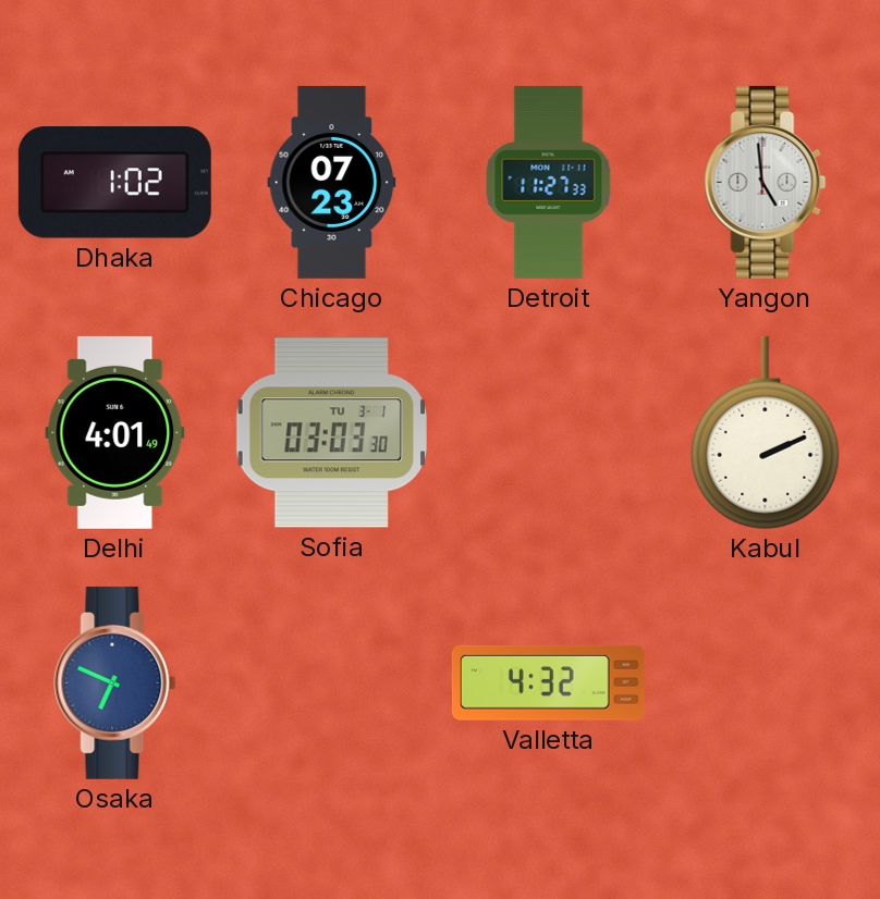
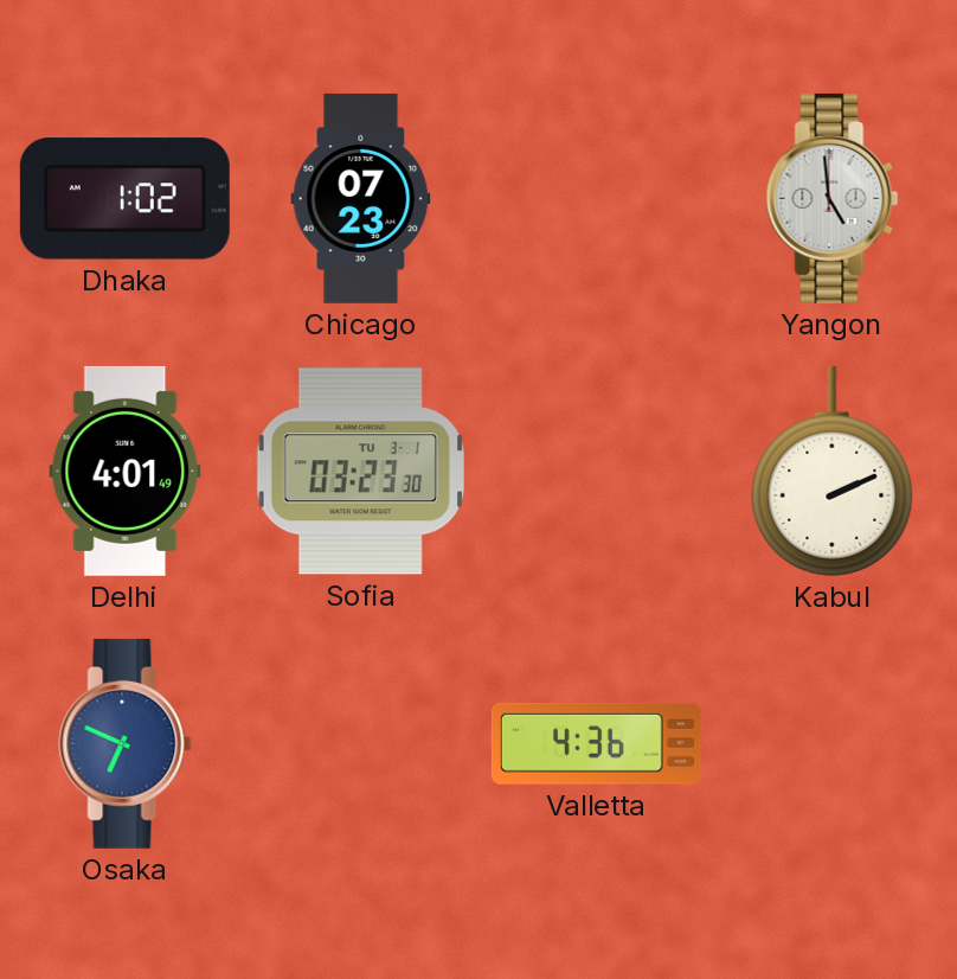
Detroit: 11:27 -> none (549, 182)
Sofia: 03:03 -> 03:23 (360, 472)
Valletta: 4:32 -> 4:36 (596, 743)
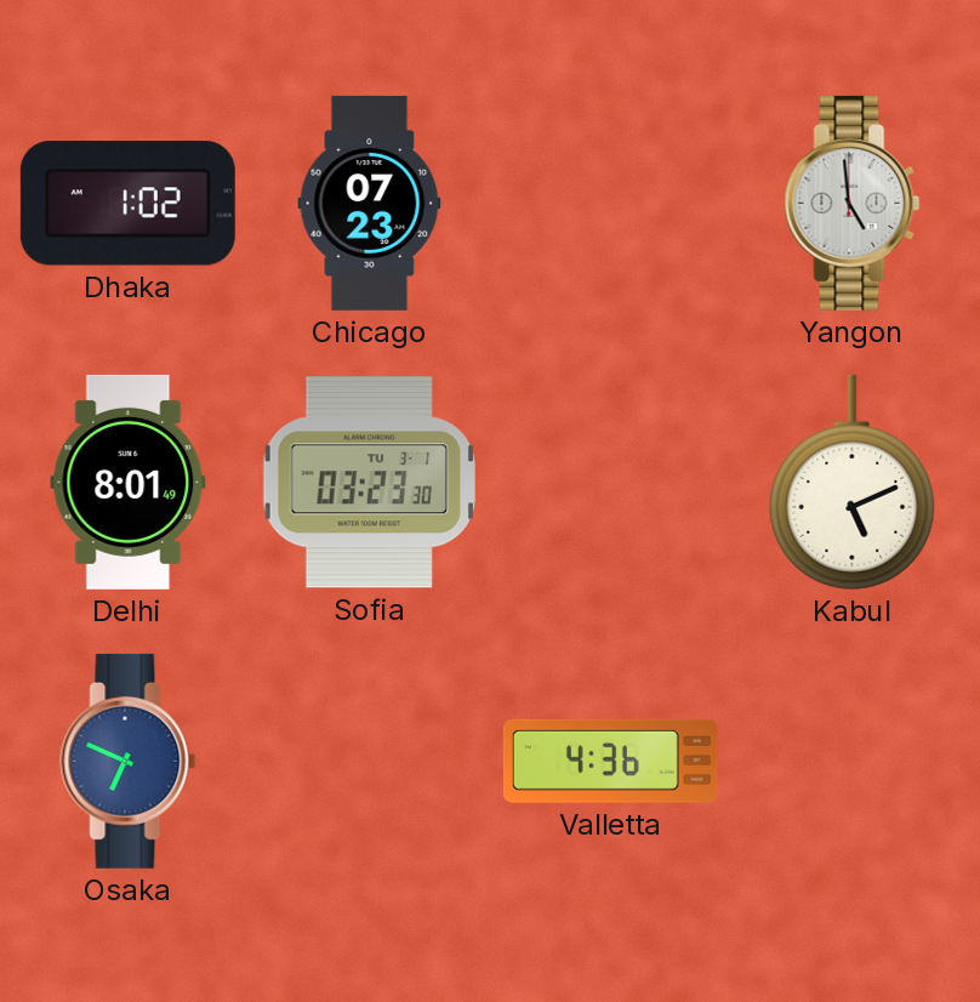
Delhi: 4:01 -> 8:01 (129, 482)
Kabul: 2:11 -> 5:11 (853, 482)
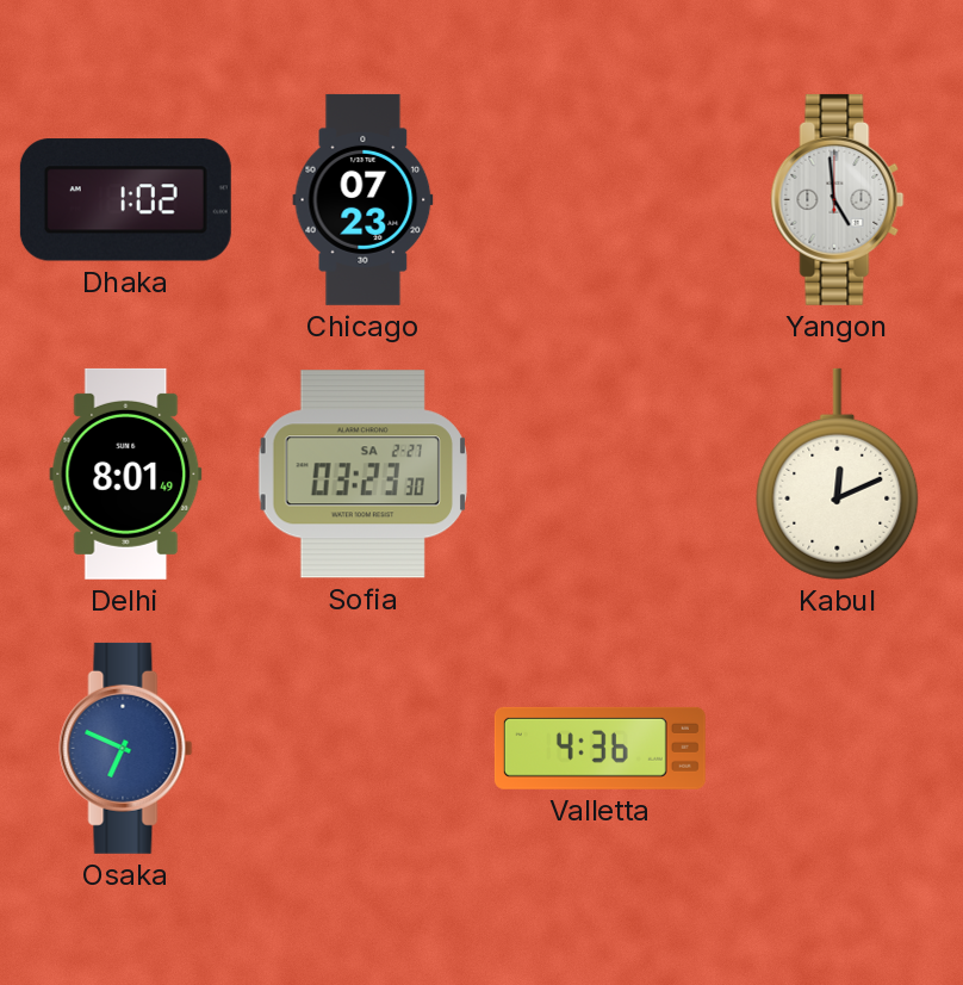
Sofia date: TU 3-1 -> SA 2-27 (362, 475)
Kabul: 5:11 -> 12:11 (838, 473)
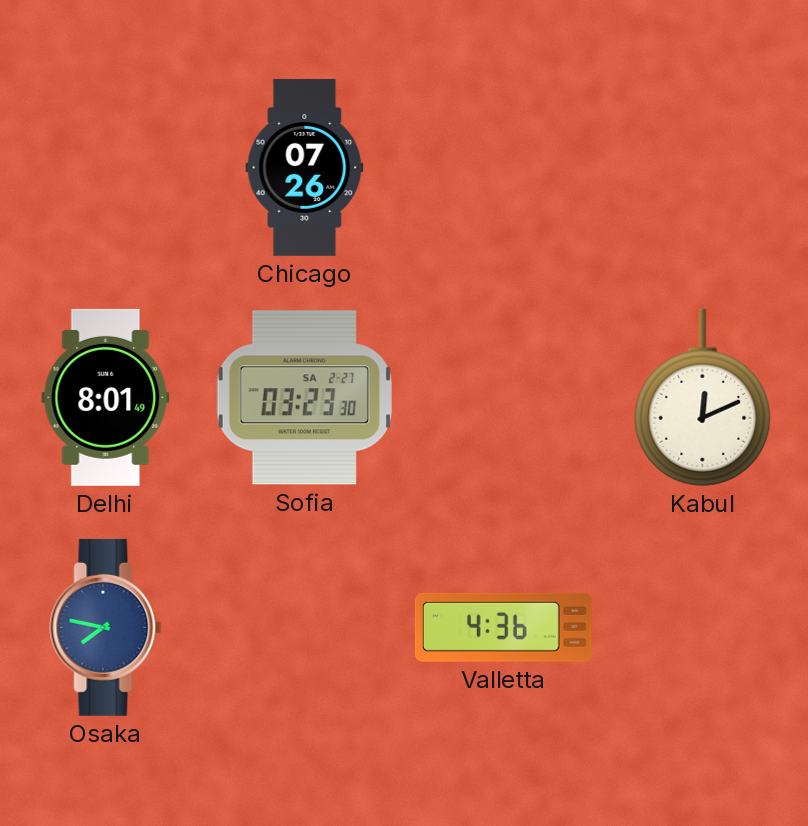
Dhaka: 1:02 -> none (125, 200)
Chicago: 07:23 -> 07:26 (305, 167)
Yangon: 4:59 -> none (838, 199)
Osaka: 6:49 -> 7:47 (106, 627)
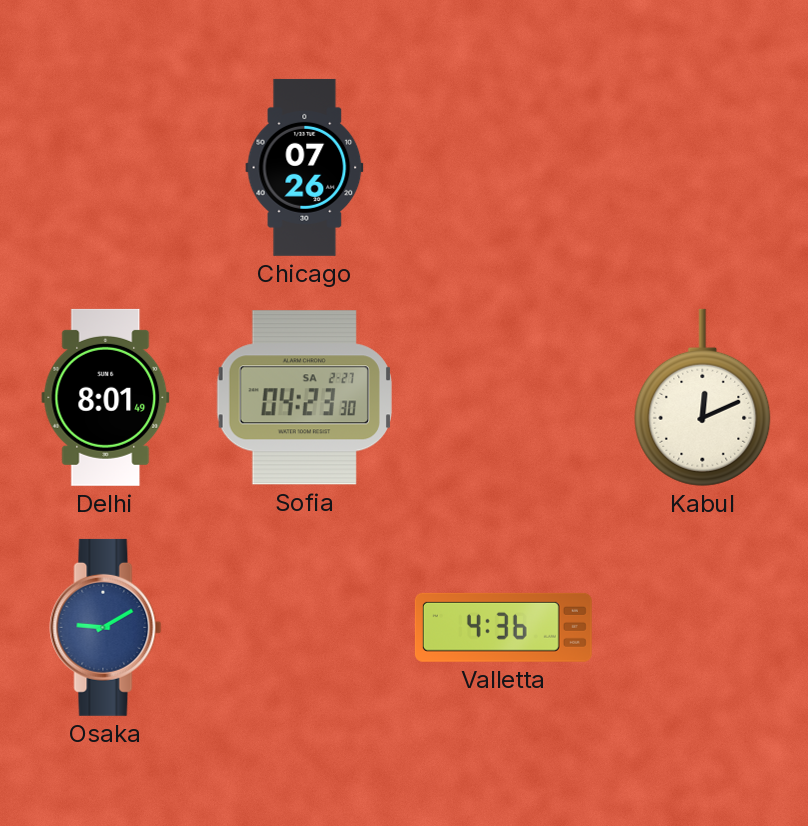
Sofia: 03:23 -> 04:23 (304, 398)
Osaka: 7:47 -> 9:10 (106, 627)
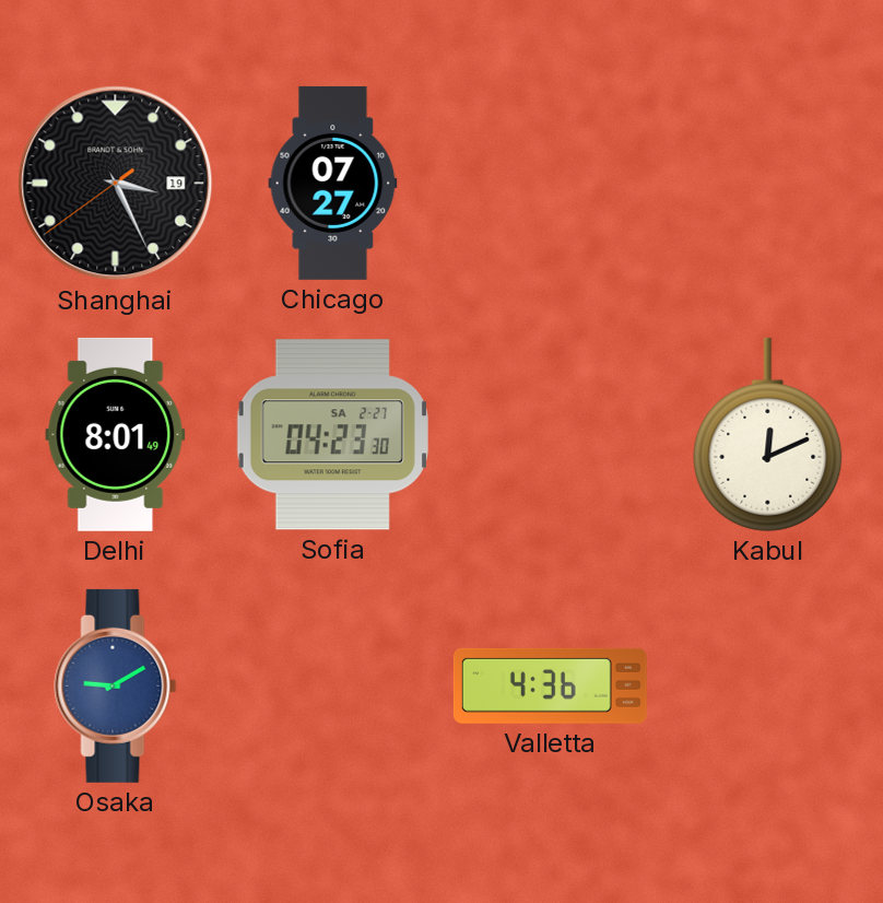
Shanghai: none -> 3:25 (116, 184)
Chicago: 07:26 -> 07:27 (333, 183)
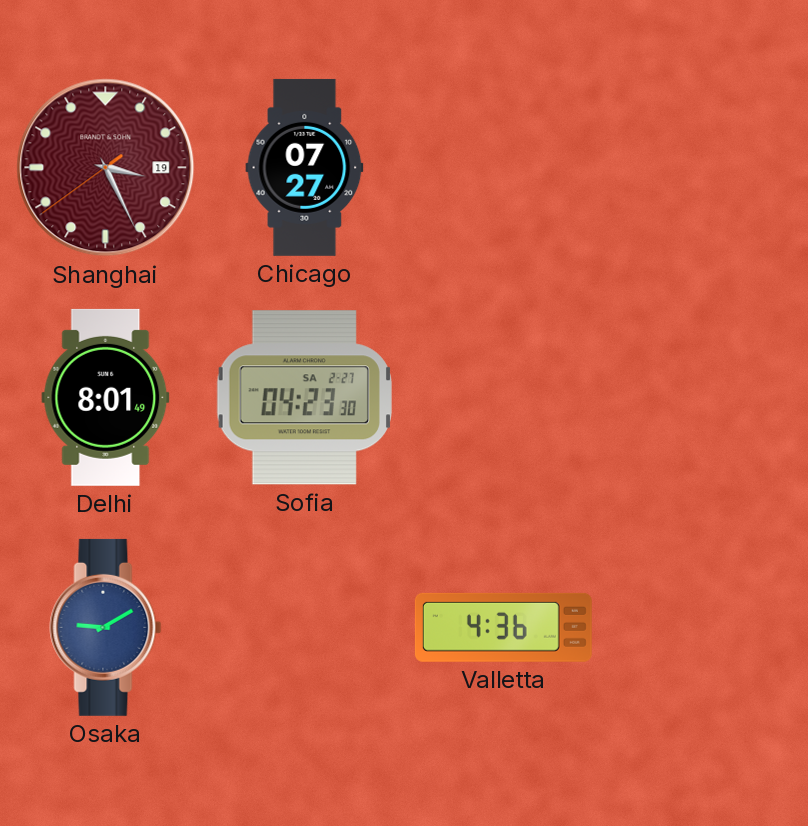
Shanghai dial: black -> burgundy (106, 168)
Kabul: 12:11 -> none (768, 434)
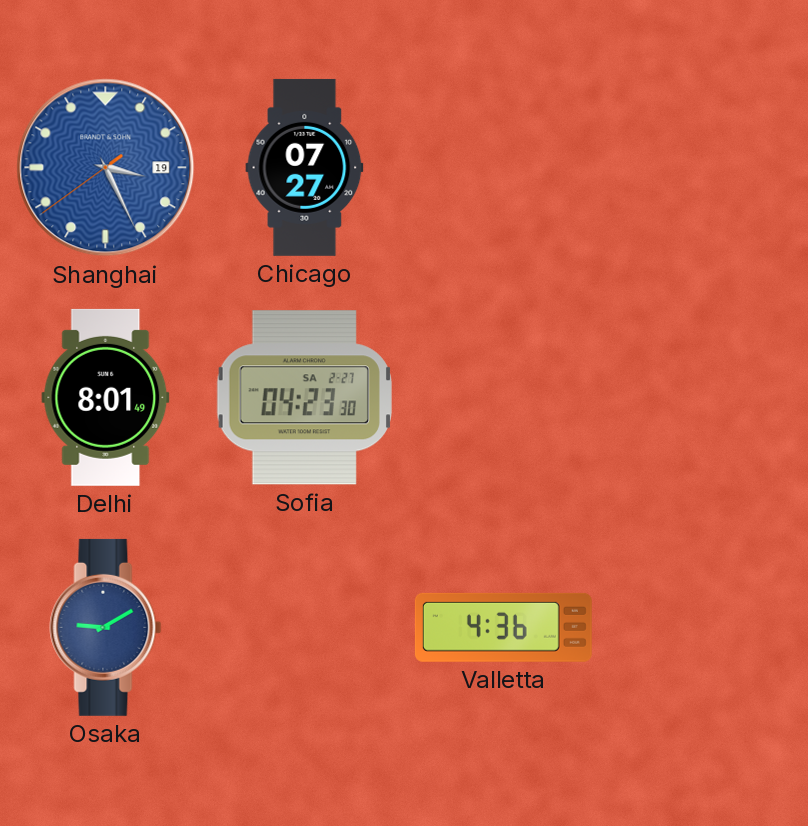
Shanghai dial: burgundy -> blue (106, 168)
